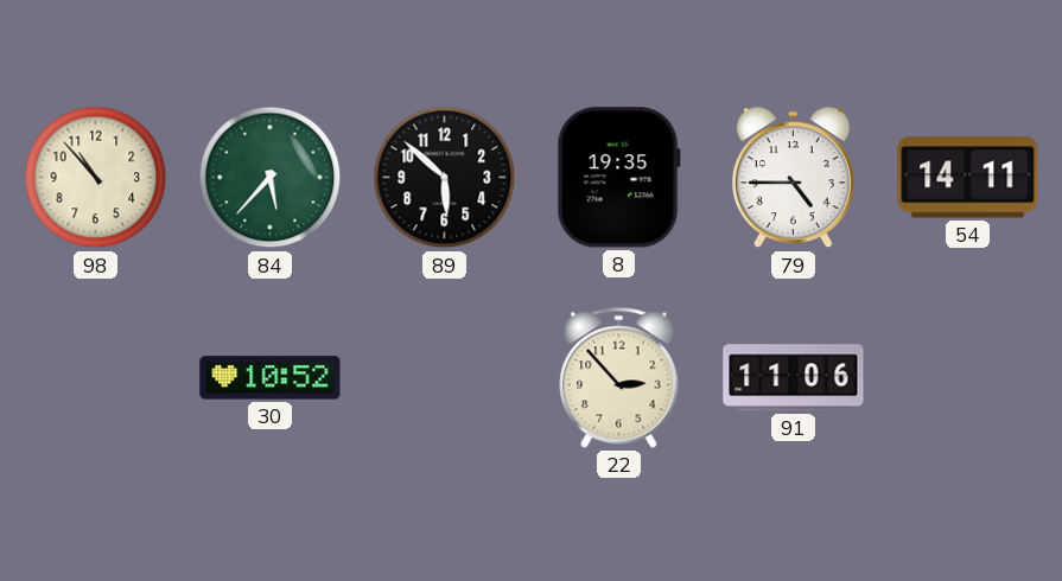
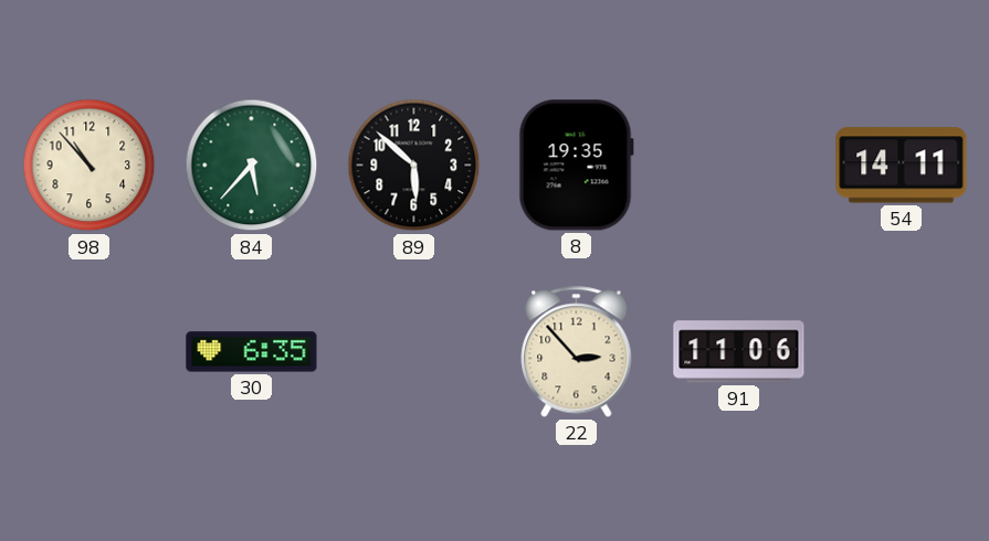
79: 4:45 -> none (793, 178)
30: 10:52 -> 6:35 (252, 352)
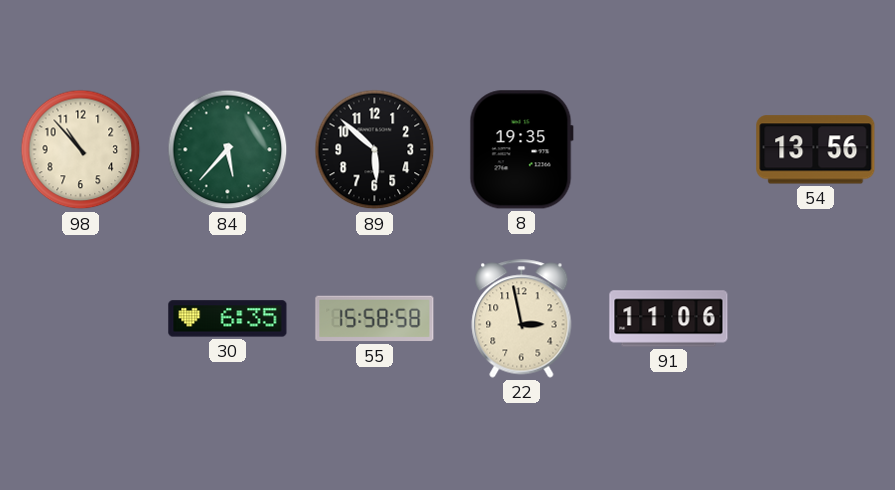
54: 14:11 -> 13:56 (816, 150)
55: none -> 15:58 (375, 319)
22: 2:53 -> 2:58 (522, 319)
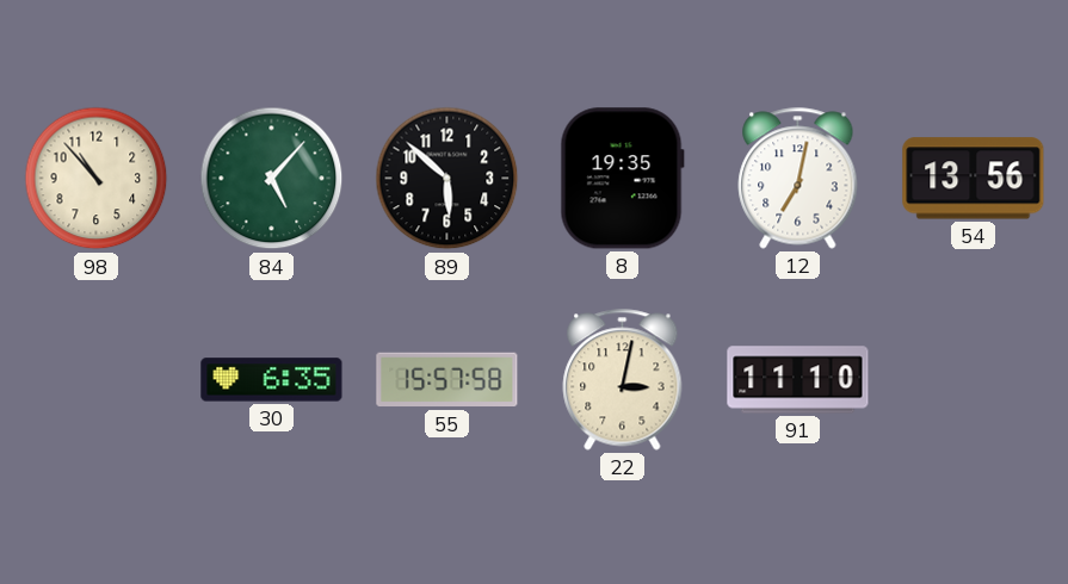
84: 5:37 -> 5:07 (272, 179)
12: none -> 7:02 (798, 179)
55: 15:58 -> 15:57 (447, 380)
22: 2:58 -> 3:02 (623, 380)
91: 11:06 -> 11:10 (798, 380)
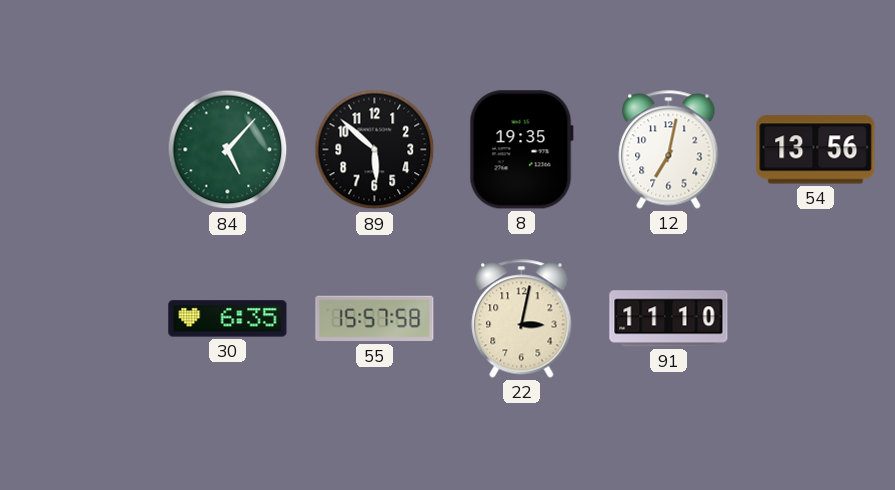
98: 10:53 -> none (97, 179)
